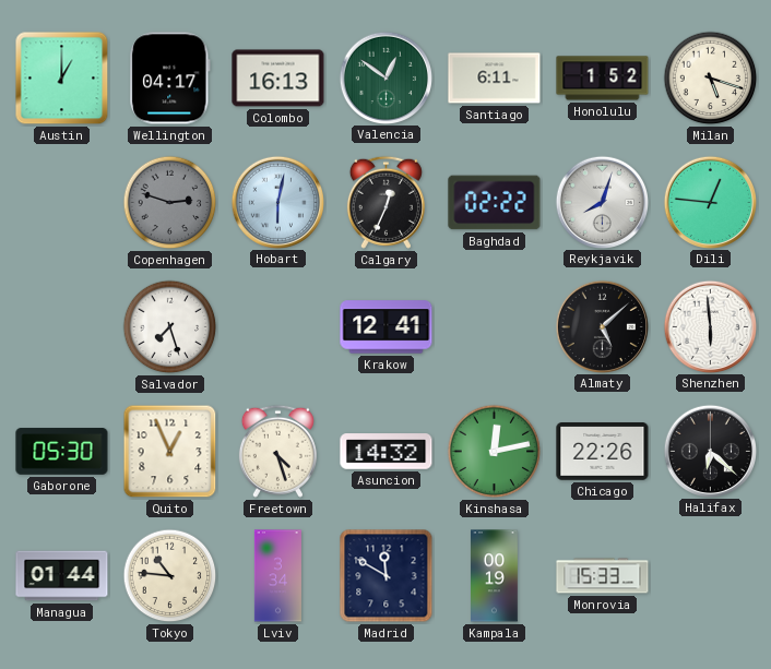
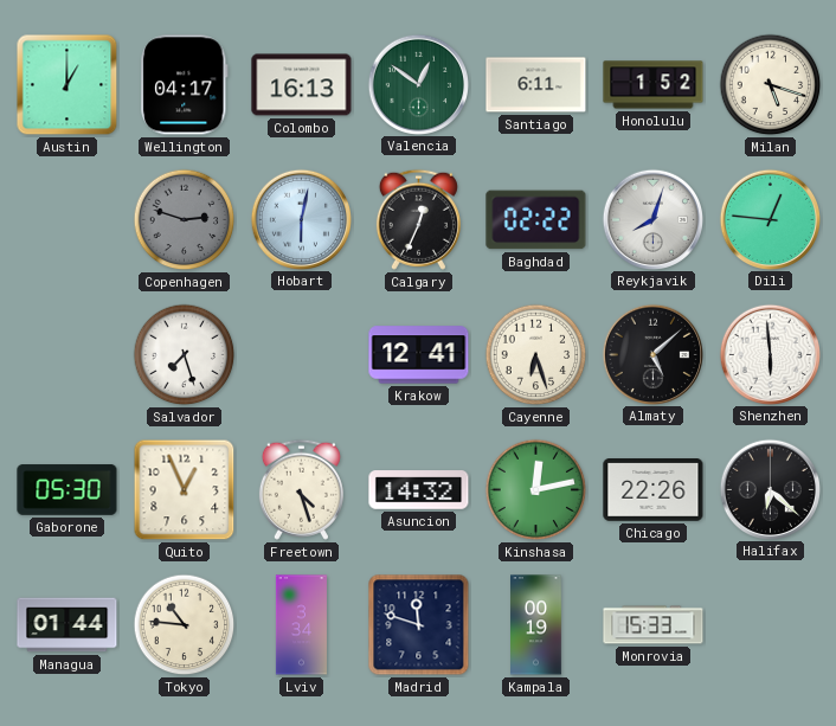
Cayenne: none -> 6:27 (536, 355)
Madrid: 11:50 -> 11:48 (419, 625)
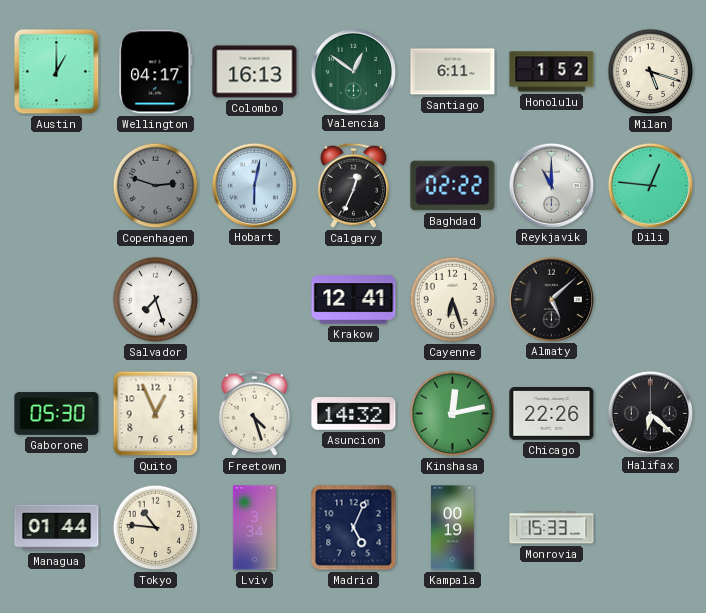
Reykjavik: 8:03 -> 11:00 (551, 185)
Shenzhen: 5:59 -> none (770, 354)
Madrid: 11:48 -> 5:04 (354, 528)
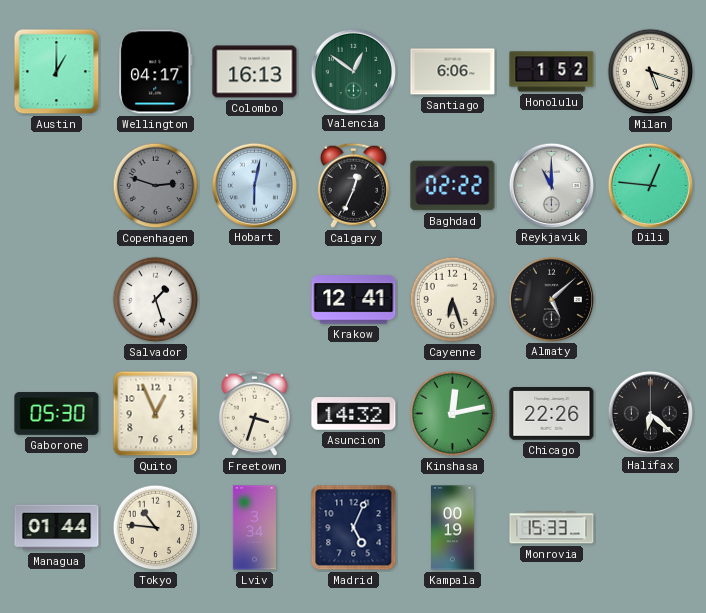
Santiago: 6:11 -> 6:06 (453, 72)
Salvador: 7:27 -> 1:27 (156, 300)
Freetown: 4:27 -> 3:33 (254, 413)
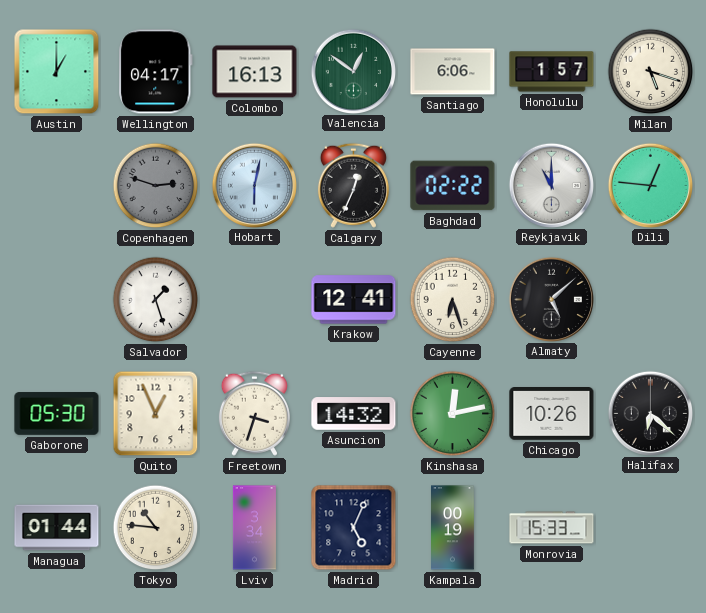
Honolulu: 1:52 -> 1:57 (552, 72)
Chicago: 22:26 -> 10:26 (552, 414)
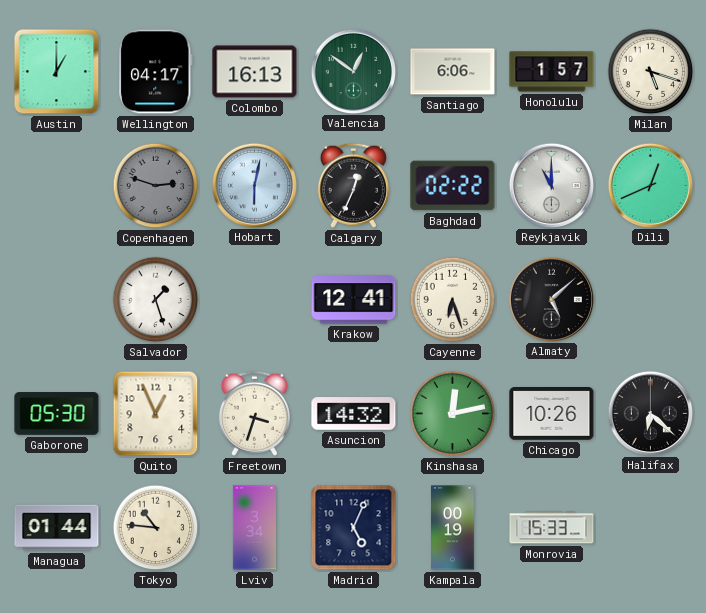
Dili: 12:46 -> 12:41 (650, 185)
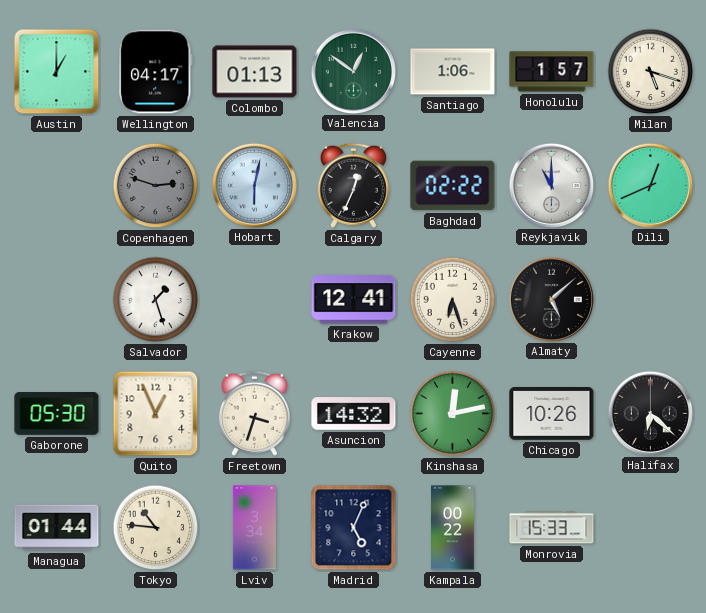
Colombo: 16:13 -> 01:13 (255, 72)
Santiago: 6:06 -> 1:06 (453, 72)
Kampala: 00:19 -> 00:22 (453, 528)
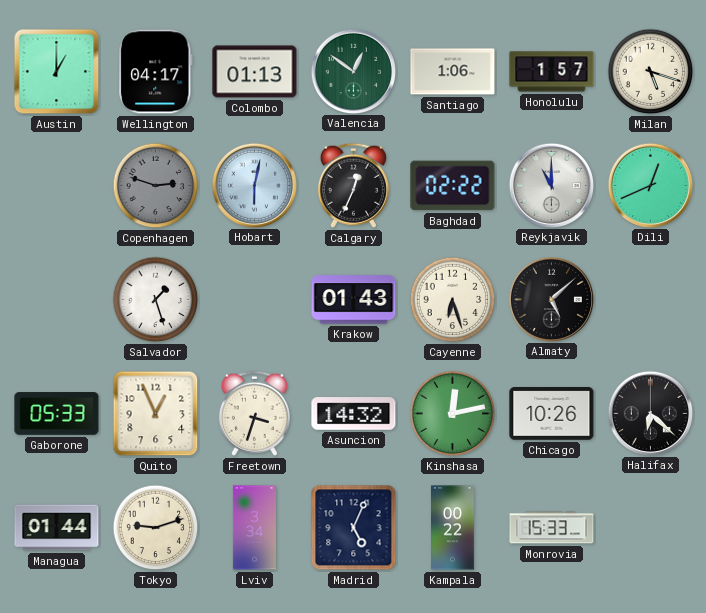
Krakow: 12:41 -> 01:43 (354, 300)
Gaborone: 05:30 -> 05:33 (57, 414)
Tokyo: 10:46 -> 9:12 (156, 528)
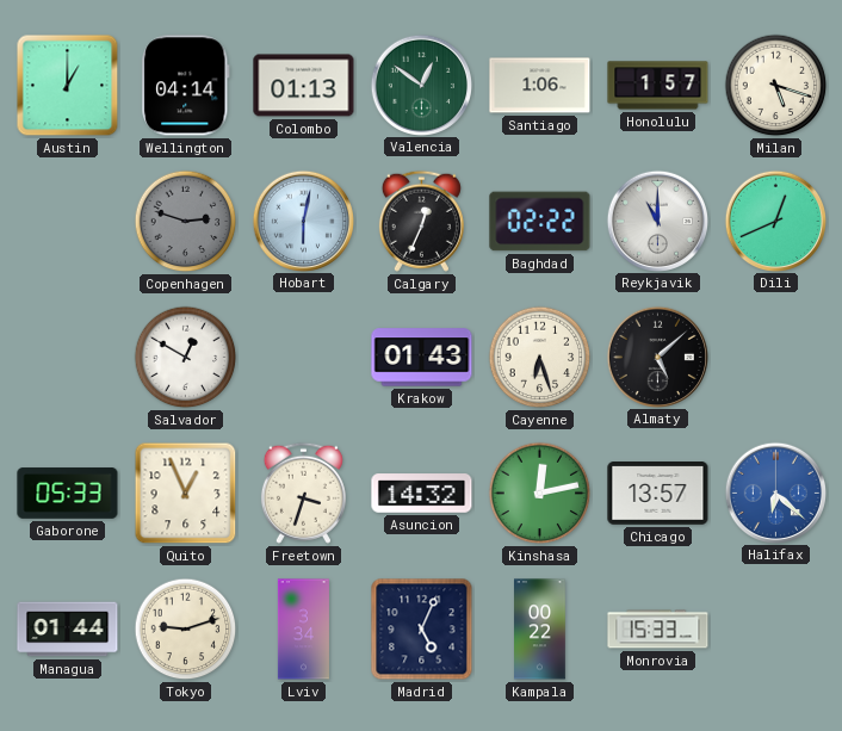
Wellington: 04:17 -> 04:14 (186, 86)
Salvador: 1:27 -> 12:50 (186, 358)
Chicago: 10:26 -> 13:57 (658, 494)
Halifax dial: black -> blue (775, 493)
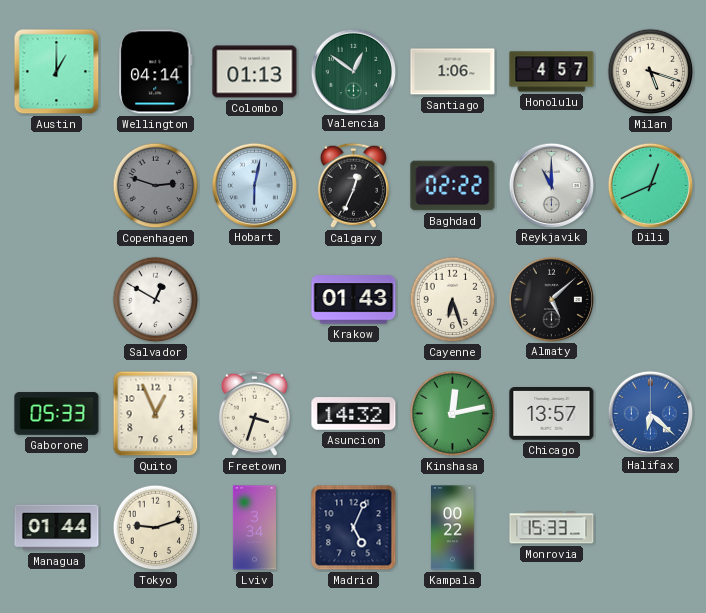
Honolulu: 1:57 -> 4:57 (552, 72)
